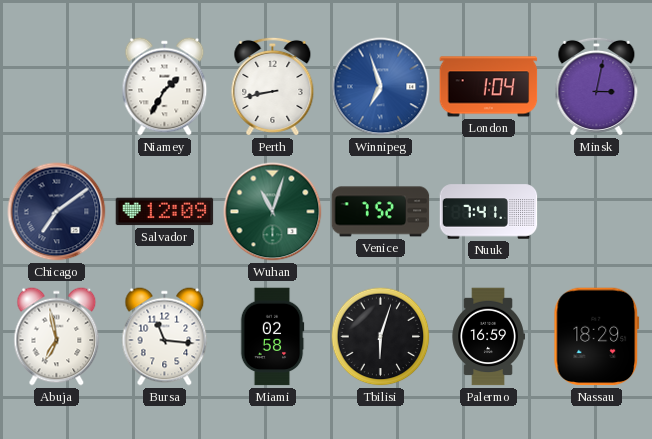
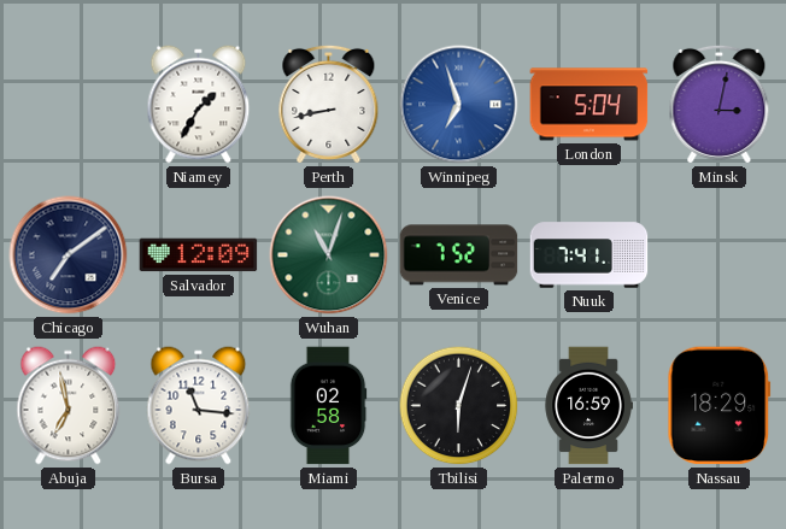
London: 1:04 -> 5:04 (589, 105)
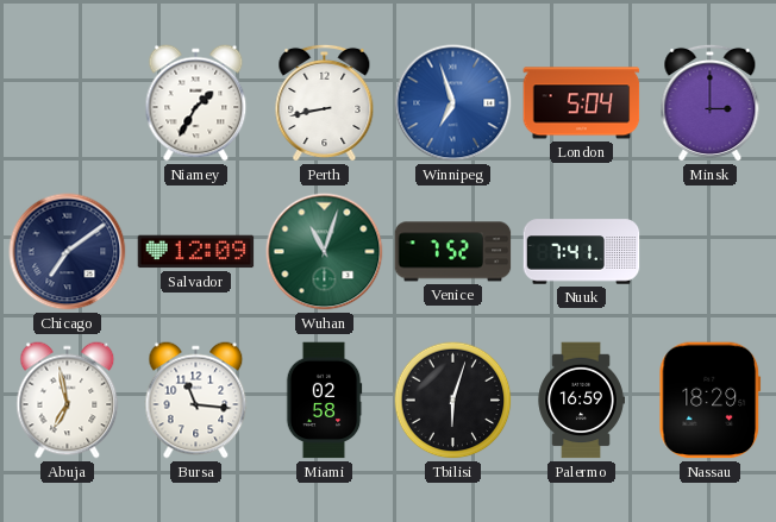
Minsk: 3:02 -> 3:00 (711, 102)
